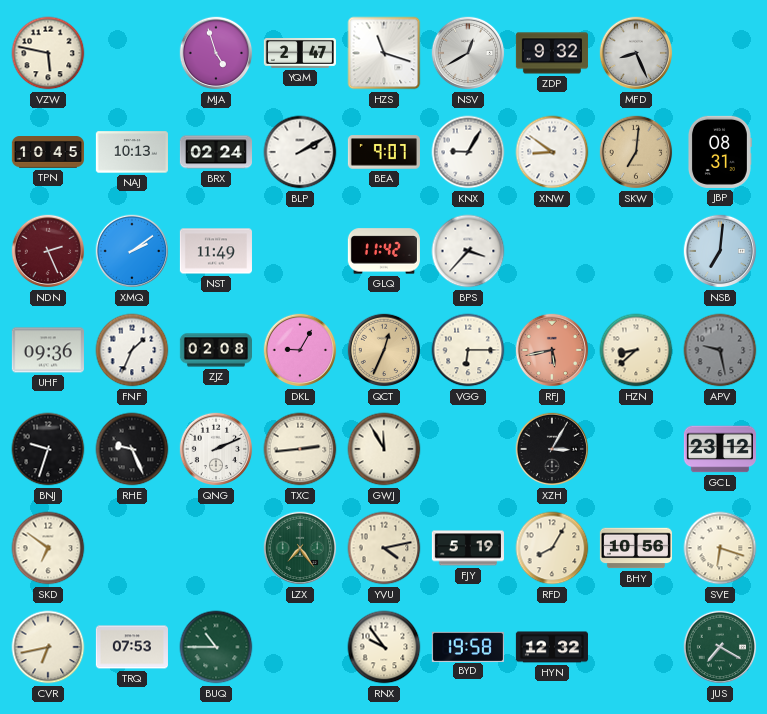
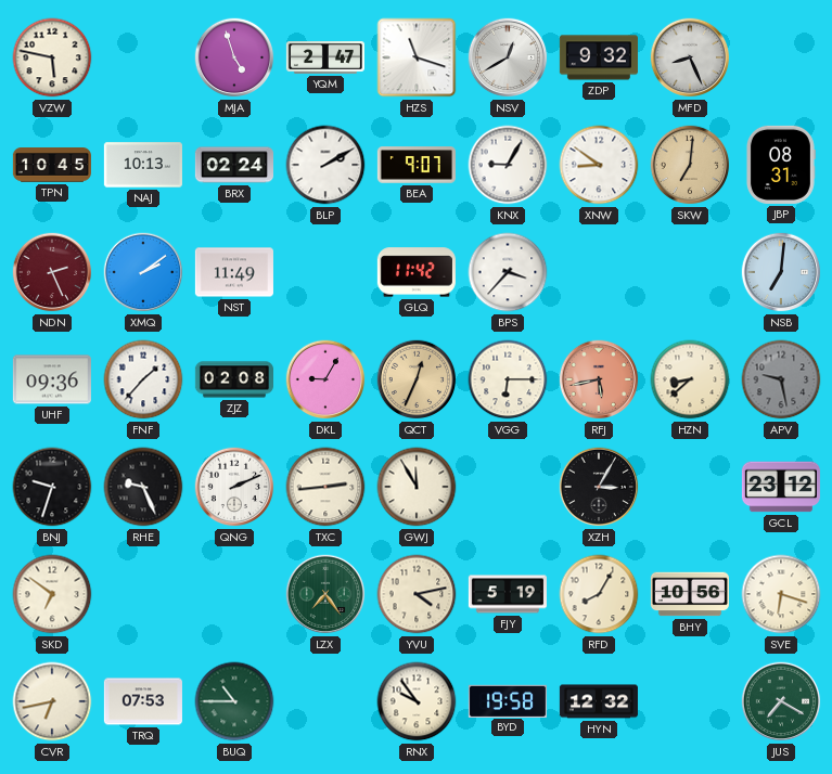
FNF: 1:34 -> 1:37 (143, 379)
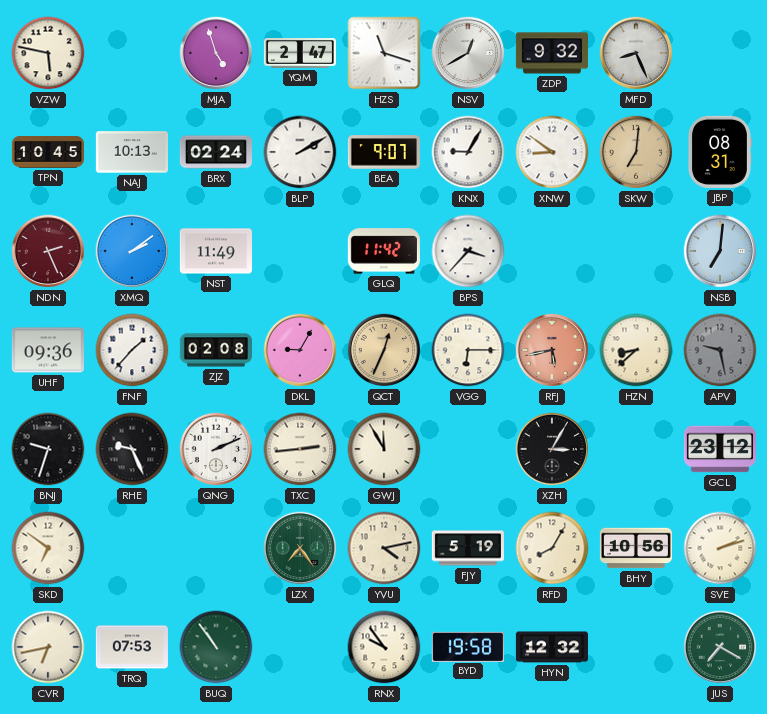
SVE: 6:18 -> 2:12 (720, 548)
BUQ: 10:45 -> 10:54 (216, 647)
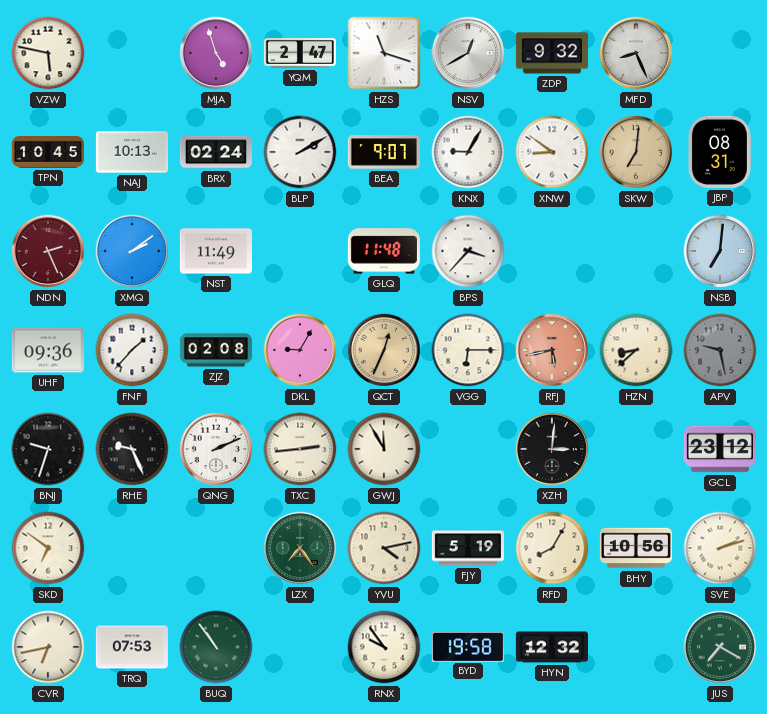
GLQ: 11:42 -> 11:48 (384, 251)
XZH: 3:05 -> 3:01 (552, 449)
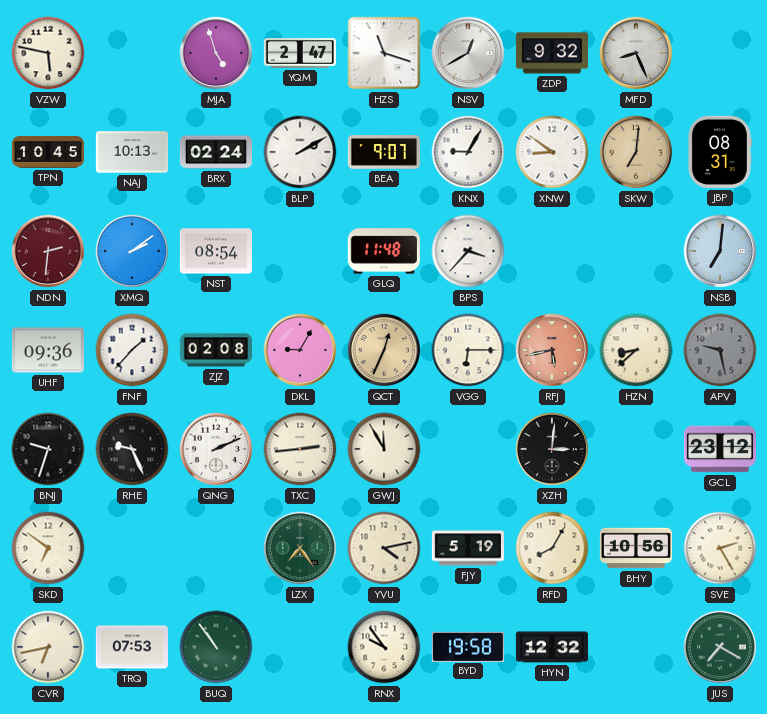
NDN: 2:26 -> 2:31 (48, 251)
NST: 11:49 -> 08:54 (216, 251)
SVE: 2:12 -> 2:25 (720, 548)
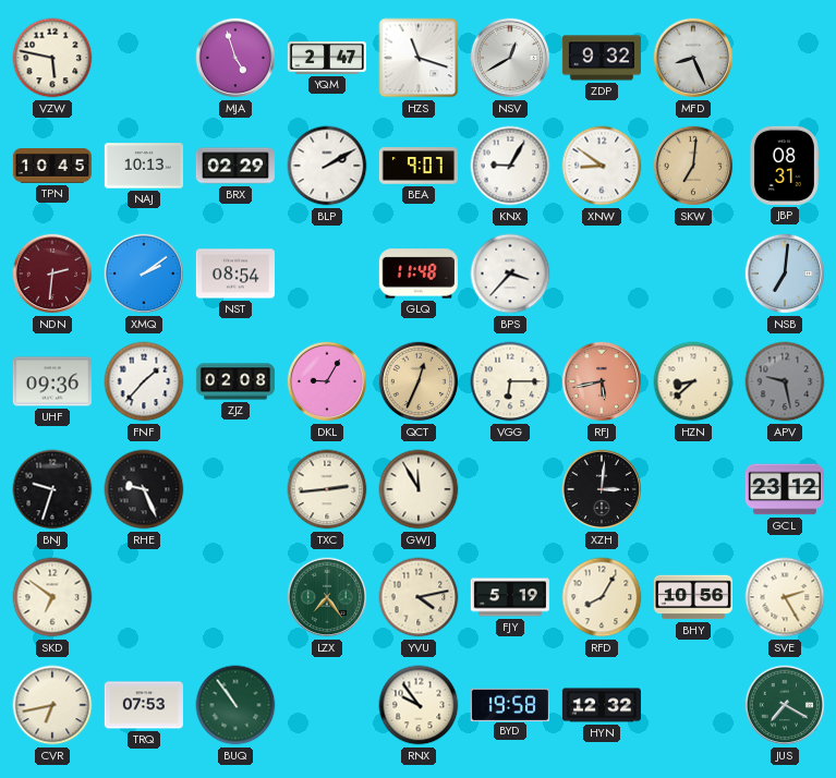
BRX: 02:24 -> 02:29 (234, 166)
QNG: 2:11 -> none (216, 449)
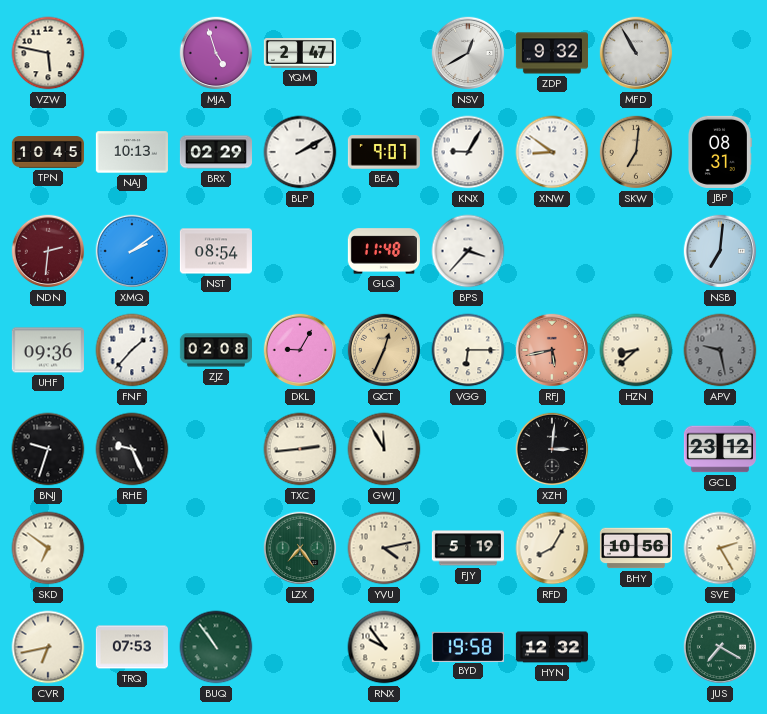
HZS: 11:18 -> none (419, 58)
MFD: 8:26 -> 10:55 (636, 53)
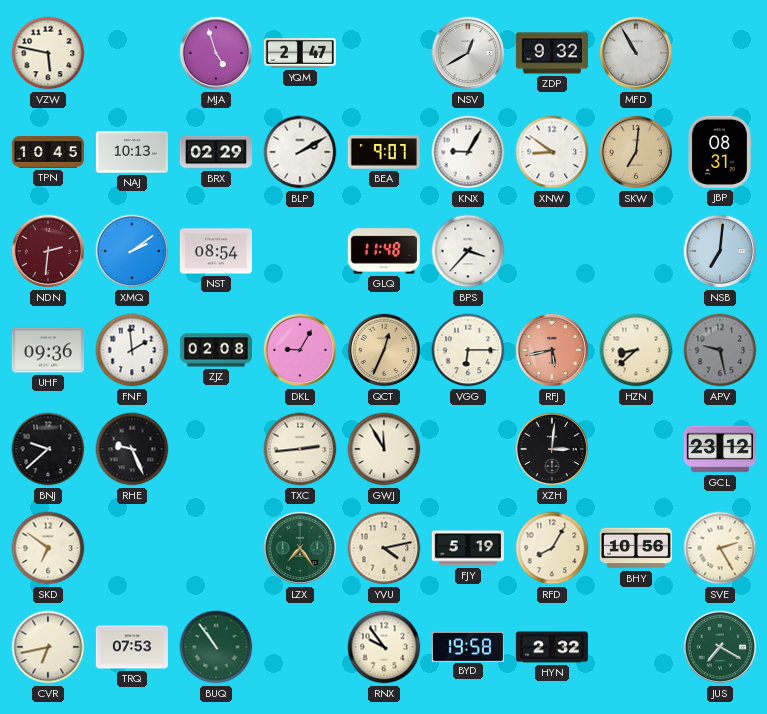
FNF: 1:37 -> 1:59 (132, 350)
BNJ: 9:33 -> 9:38 (48, 449)
HYN: 12:32 -> 2:32 (552, 647)
